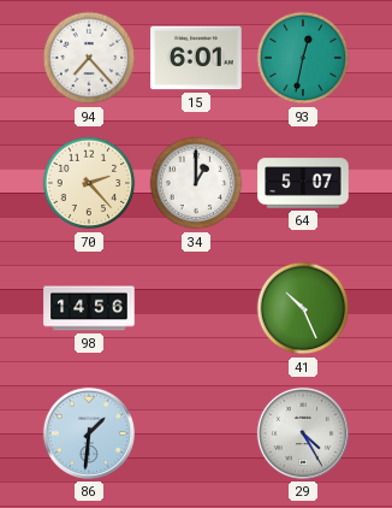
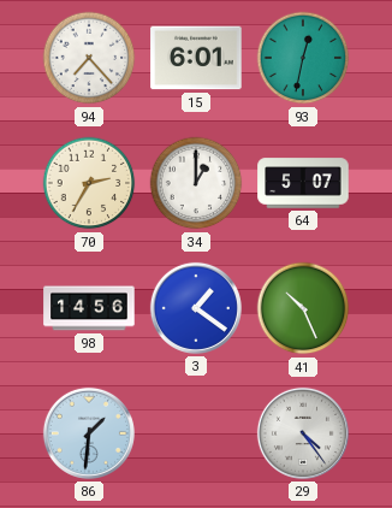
70: 2:23 -> 2:35 (89, 183)
3: none -> 1:21 (196, 308)
29: 4:25 -> 4:24 (303, 433)
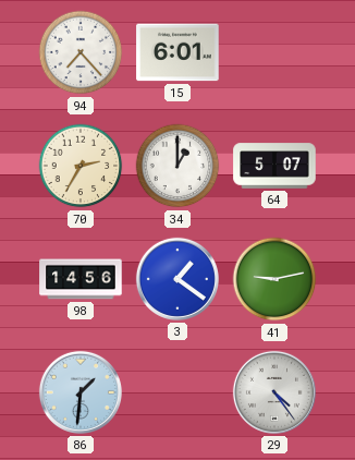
93: 12:32 -> none (303, 58)
41: 10:26 -> 9:13 (274, 279)
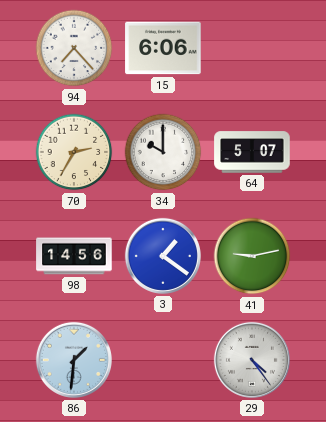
15: 6:01 -> 6:06 (163, 48)
34: 1:00 -> 10:00 (163, 152)
